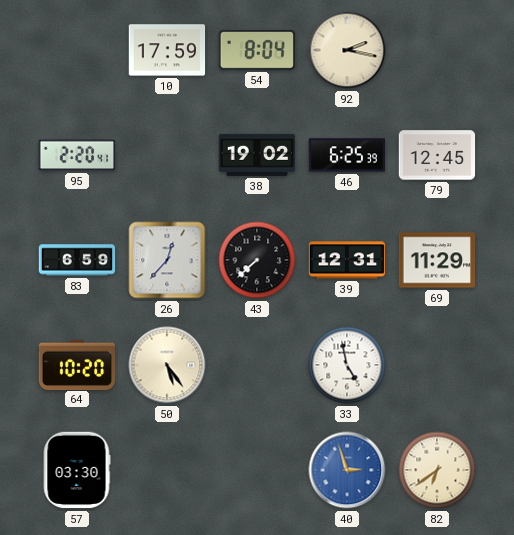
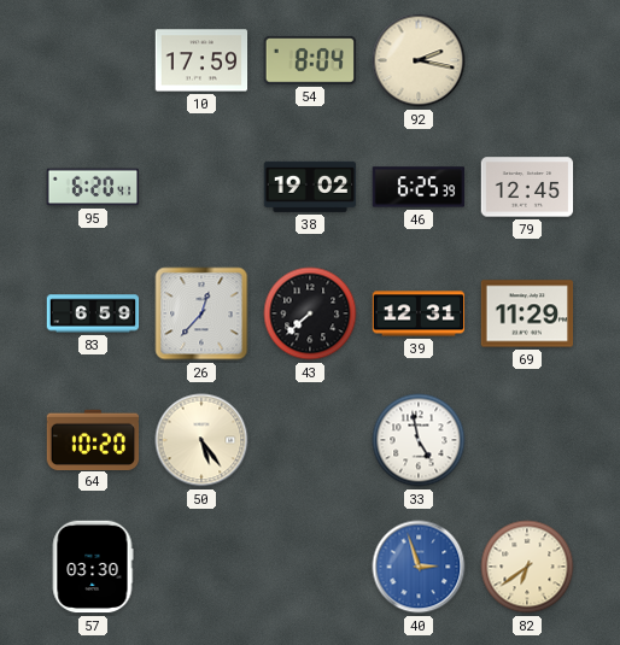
95: 2:20 -> 6:20 (93, 187)
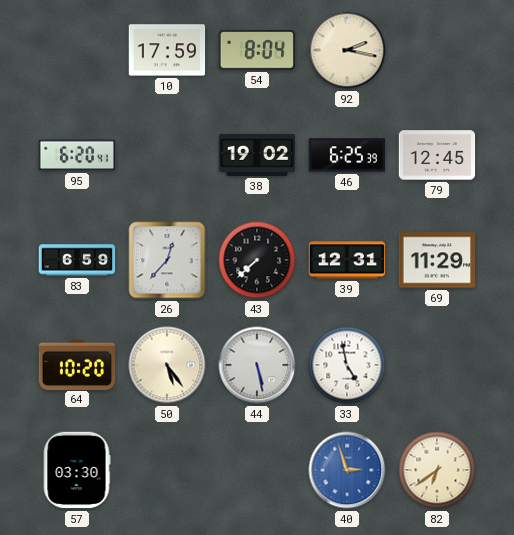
44: none -> 5:28 (257, 365)
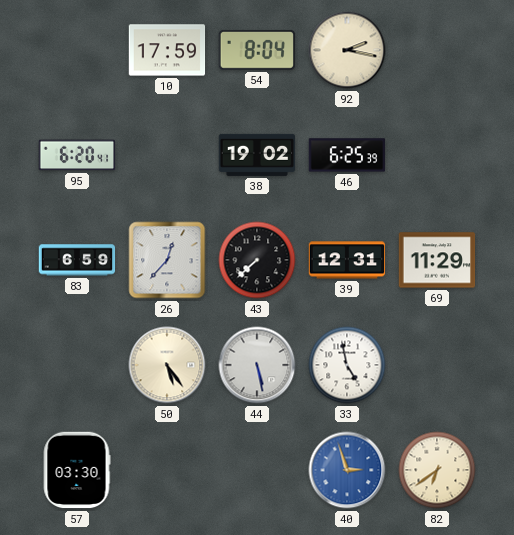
79: 12:45 -> none (437, 155)
64: 10:20 -> none (77, 364)
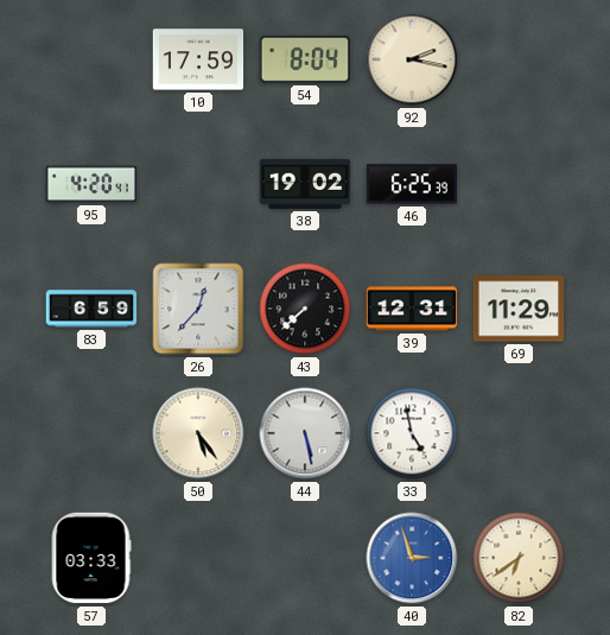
95: 6:20 -> 4:20 (91, 184)
57: 03:30 -> 03:33 (91, 558)
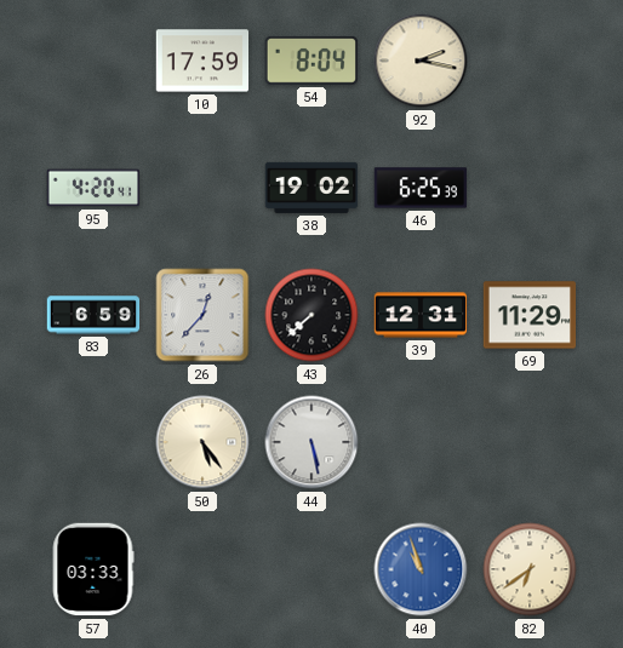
33: 4:58 -> none (412, 433)
40: 2:57 -> 10:57 (421, 569)
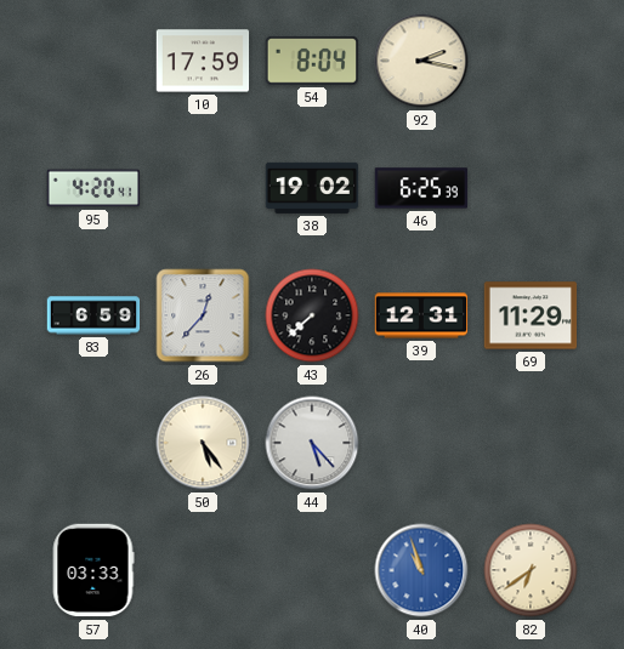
44: 5:28 -> 5:23 (312, 443)
